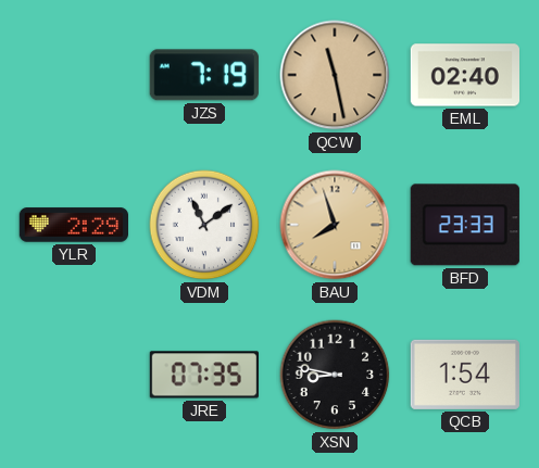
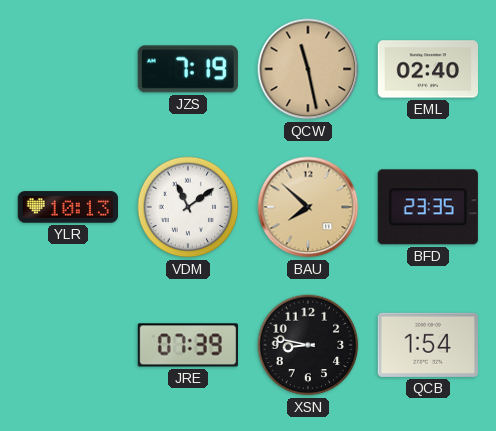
YLR: 2:29 -> 10:13 (67, 207)
BAU: 7:57 -> 7:52 (308, 207)
BFD: 23:33 -> 23:35 (428, 207)
JRE: 07:35 -> 07:39 (187, 345)
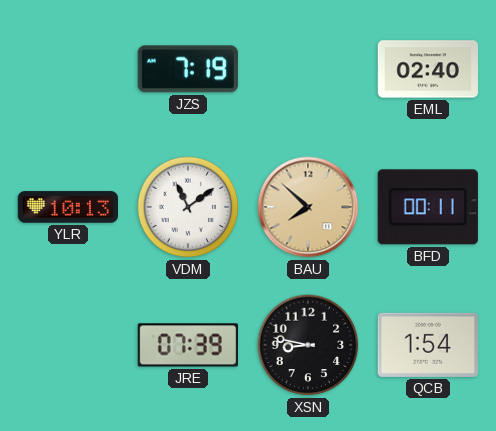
QCW: 11:28 -> none (308, 69)
BFD: 23:35 -> 00:11 (428, 207)
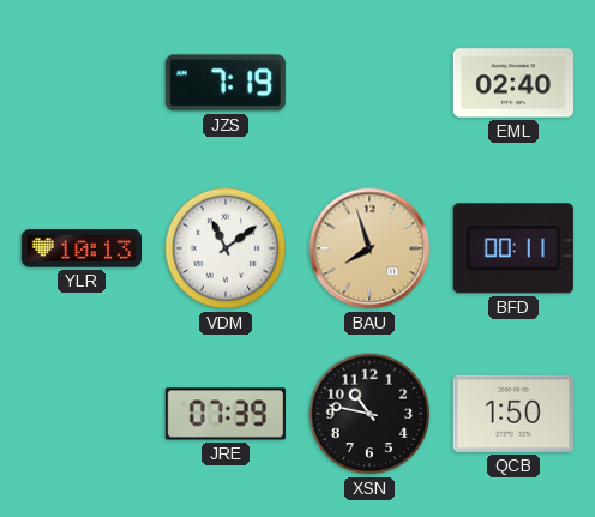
BAU: 7:52 -> 7:57 (369, 248)
XSN: 8:47 -> 10:47 (369, 414)
QCB: 1:54 -> 1:50 (513, 414)
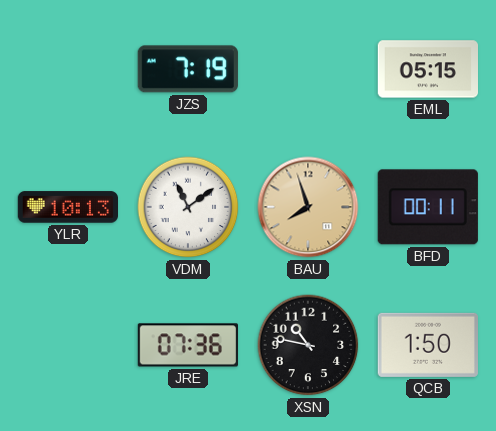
EML: 02:40 -> 05:15 (427, 69)
JRE: 07:39 -> 07:36 (187, 345)
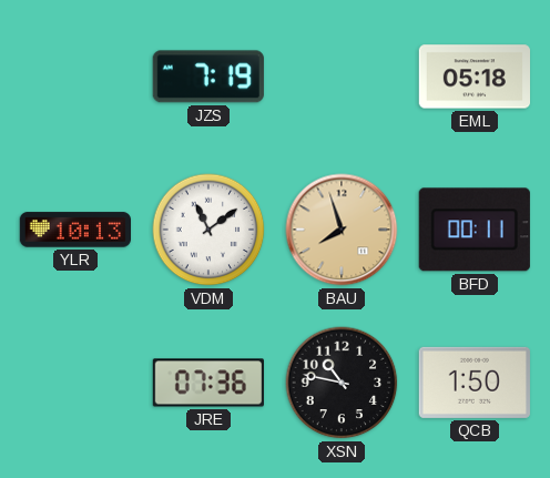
EML: 05:15 -> 05:18 (473, 77)
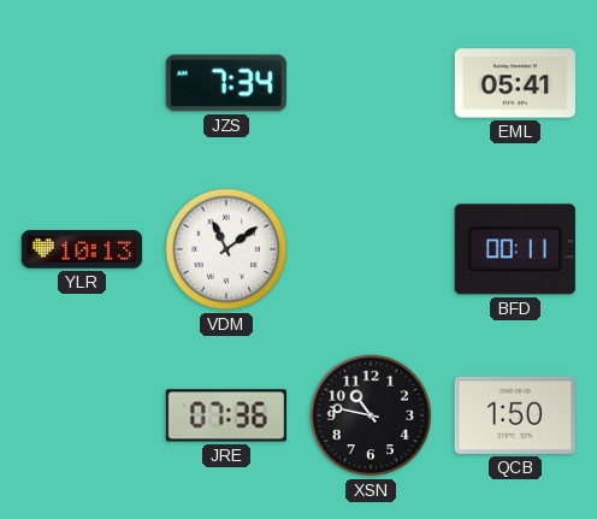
JZS: 7:19 -> 7:34 (226, 83)
EML: 05:18 -> 05:41 (514, 83)
BAU: 7:57 -> none (342, 230)
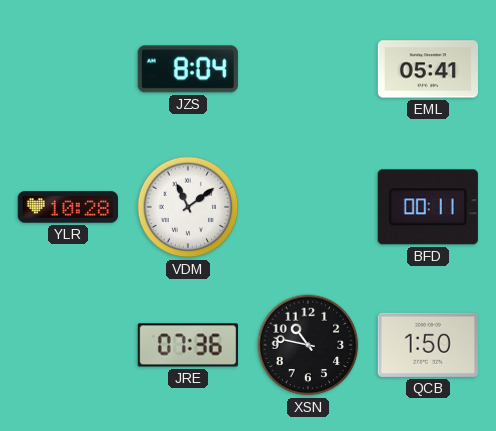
JZS: 7:34 -> 8:04 (188, 69)
YLR: 10:13 -> 10:28 (67, 207)
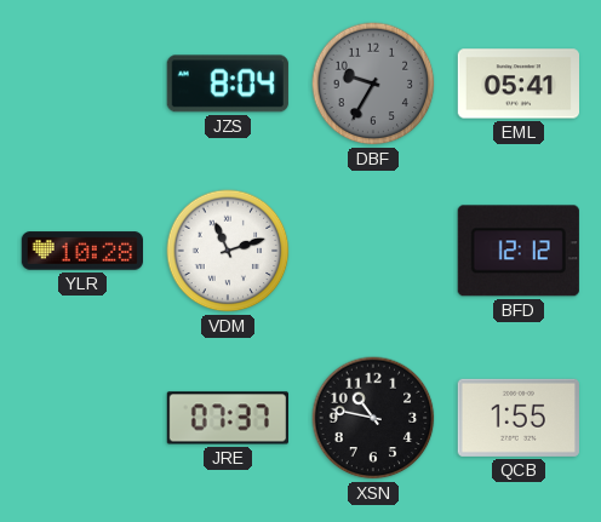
DBF: none -> 9:35 (373, 84)
VDM: 11:09 -> 11:12 (228, 251)
BFD: 00:11 -> 12:12 (519, 251)
JRE: 07:36 -> 07:37 (227, 418)
QCB: 1:50 -> 1:55 (519, 418)
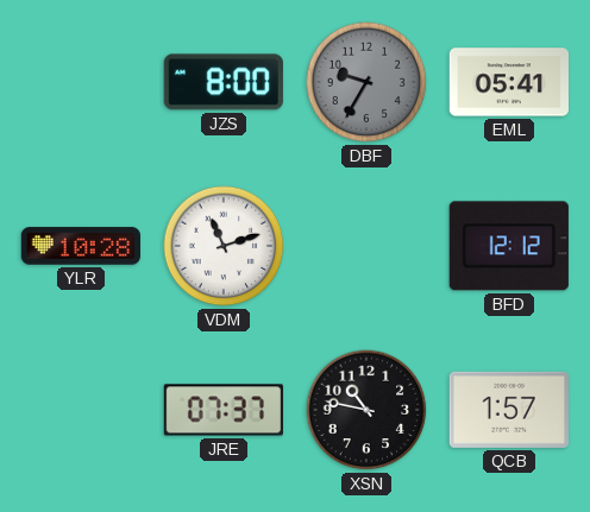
JZS: 8:04 -> 8:00 (224, 82)
QCB: 1:55 -> 1:57 (509, 410)
